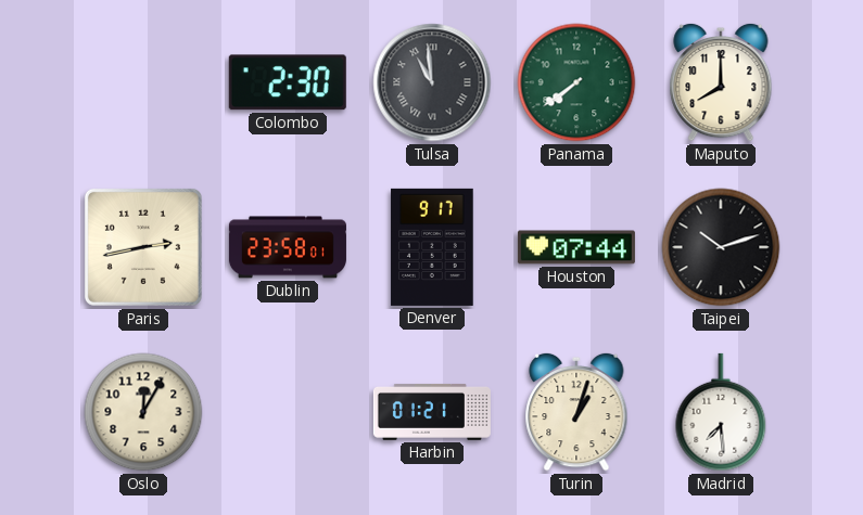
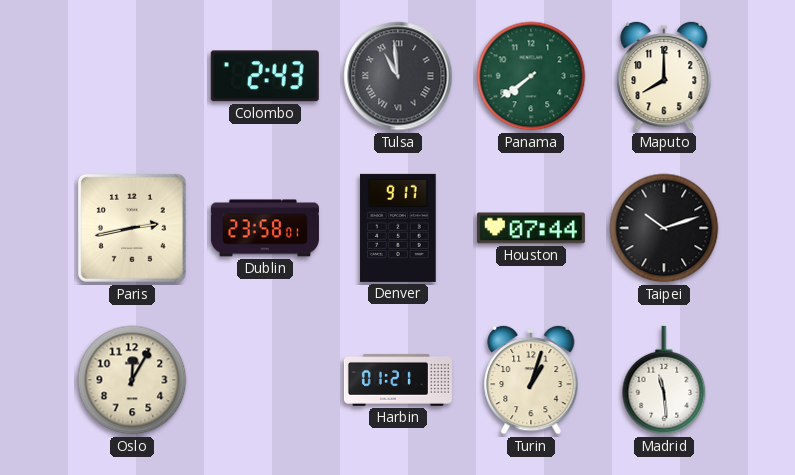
Colombo: 2:30 -> 2:43 (265, 76)
Madrid: 7:29 -> 11:29 (664, 380)
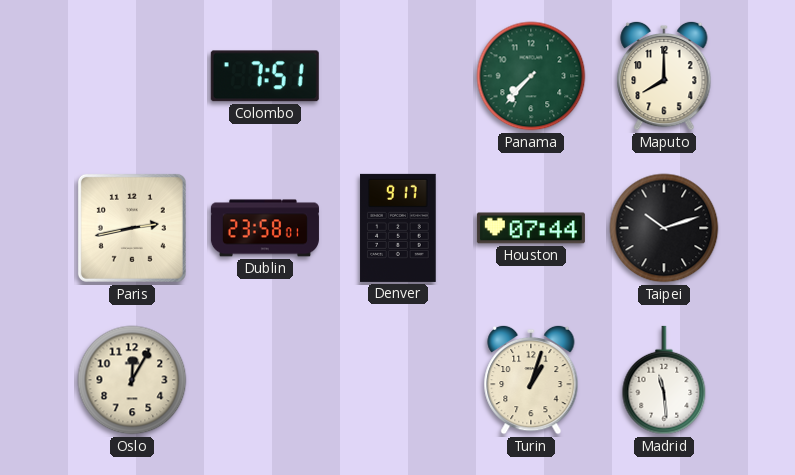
Colombo: 2:43 -> 7:51 (265, 76)
Tulsa: 10:59 -> none (398, 76)
Panama: 7:39 -> 7:37 (531, 76)
Harbin: 01:21 -> none (398, 380)
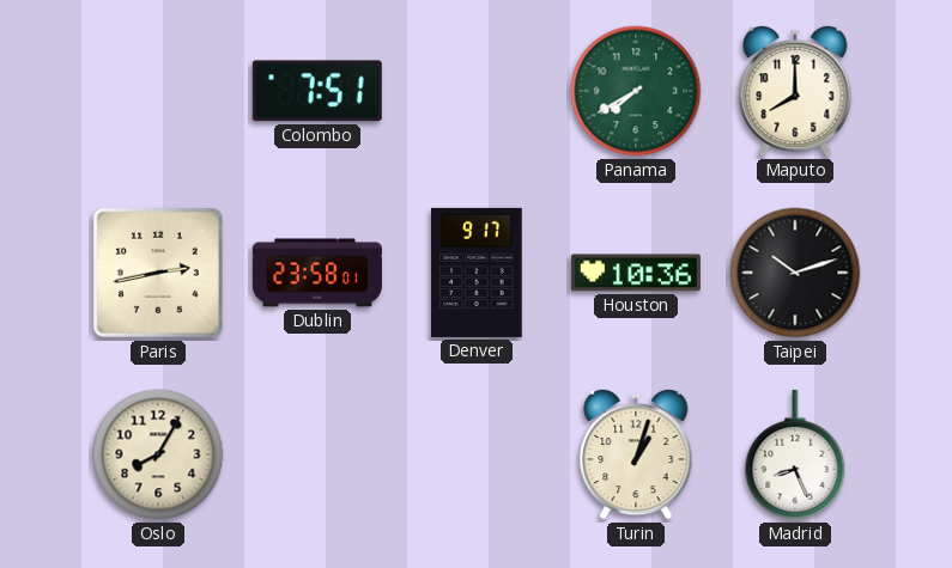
Panama: 7:37 -> 7:40 (636, 91)
Houston: 07:44 -> 10:36 (636, 273)
Oslo: 12:05 -> 8:05 (158, 454)
Madrid: 11:29 -> 8:26 (795, 454)
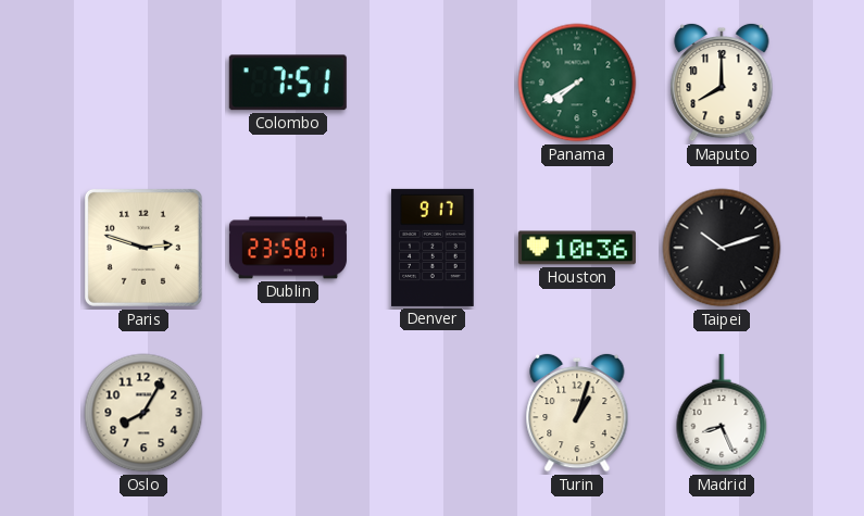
Paris: 2:43 -> 2:48 (143, 248)
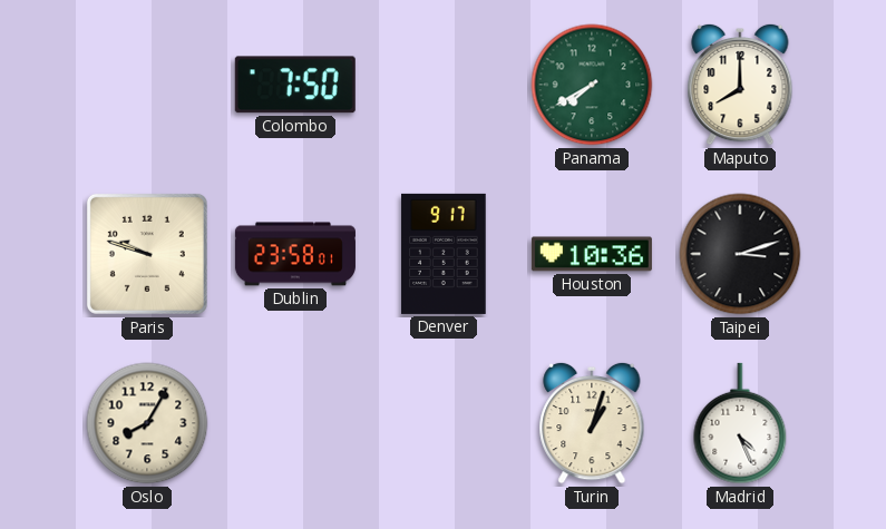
Colombo: 7:51 -> 7:50 (295, 85)
Paris: 2:48 -> 9:48 (147, 254)
Taipei: 10:12 -> 3:12 (740, 254)
Madrid: 8:26 -> 4:26 (740, 423)
